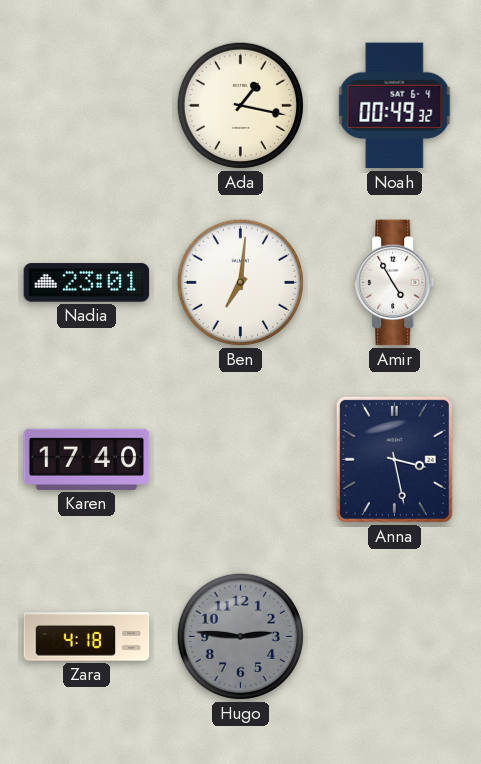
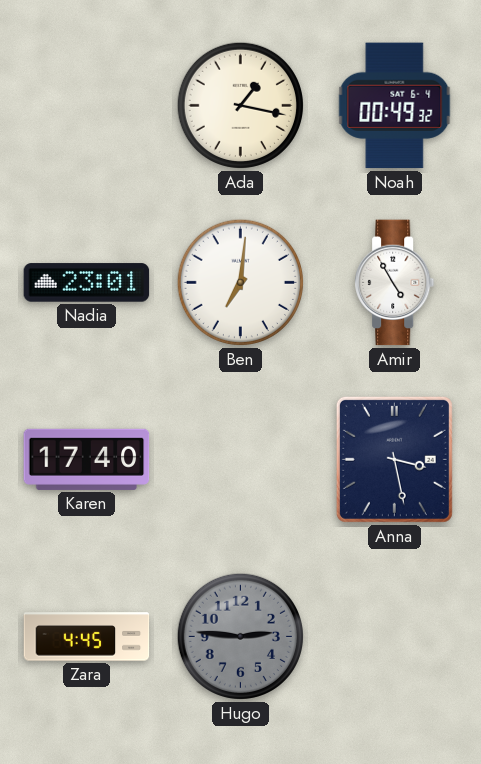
Zara: 4:18 -> 4:45 (87, 637)
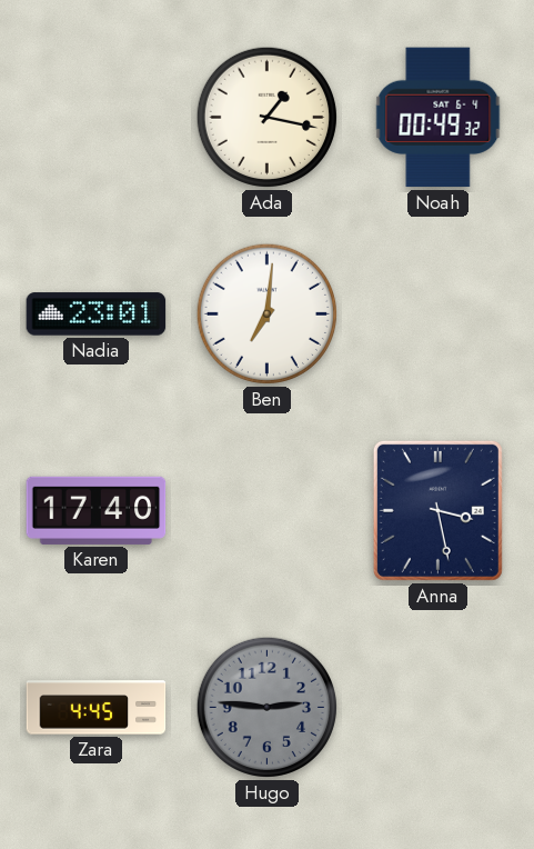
Amir: 4:55 -> none (395, 283)
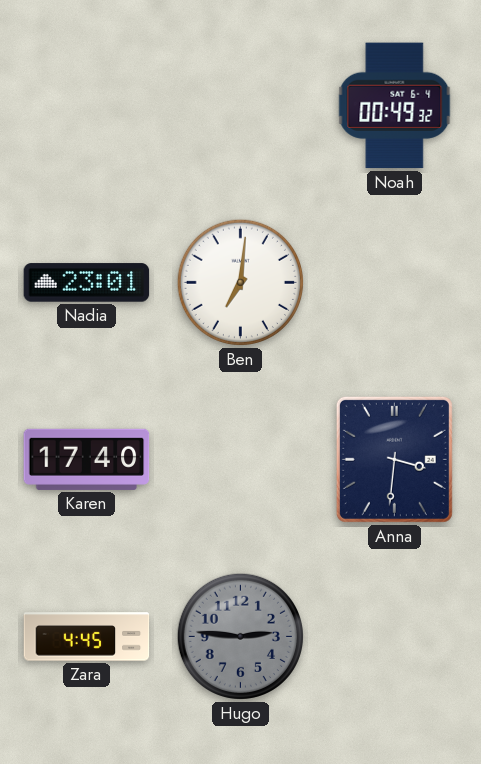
Ada: 1:17 -> none (266, 117)
Anna: 3:28 -> 3:31 (394, 459)
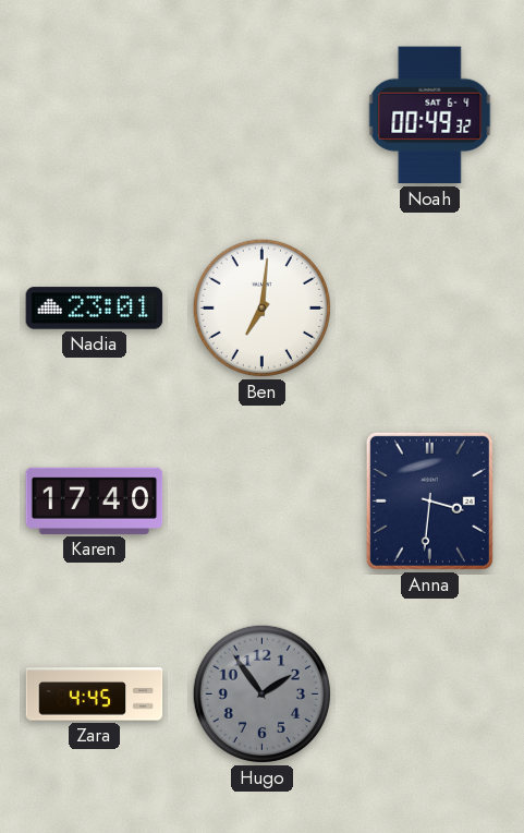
Hugo: 2:46 -> 1:54 (261, 693)
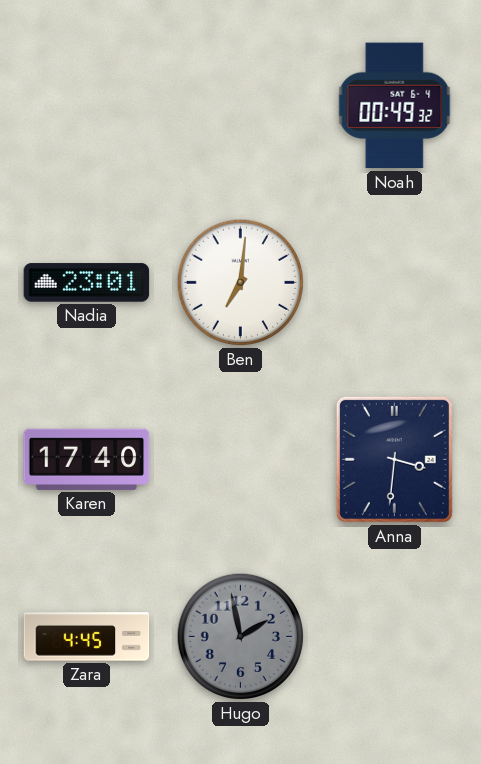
Hugo: 1:54 -> 1:58 (240, 636)
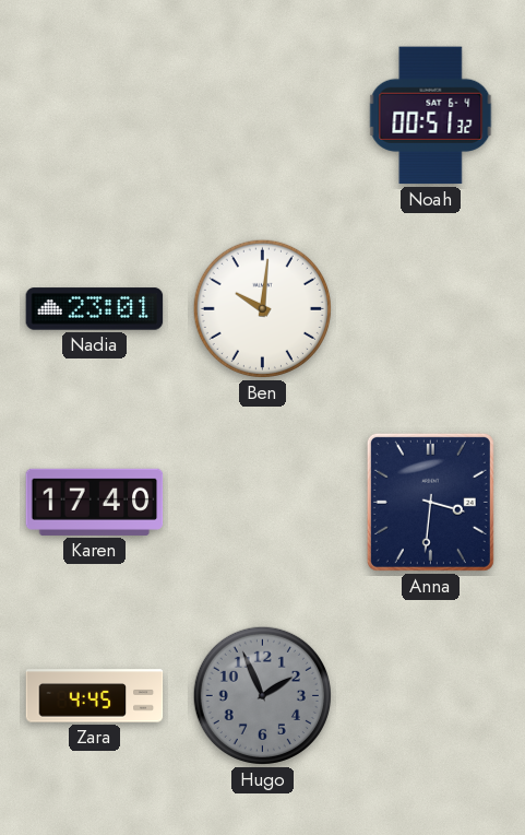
Noah: 00:49 -> 00:51 (431, 116)
Ben: 7:01 -> 10:01 (262, 308)
Hugo: 1:58 -> 1:56 (262, 695)
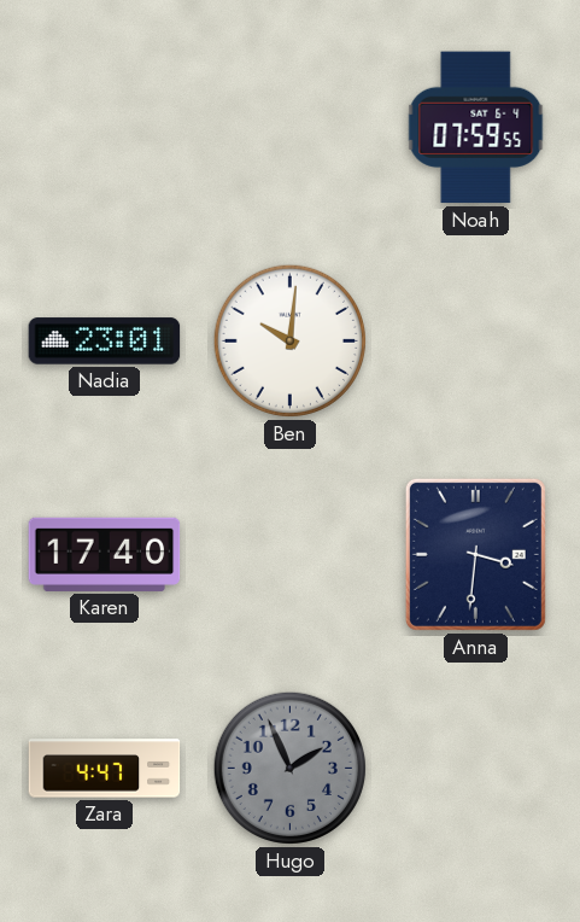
Noah: 00:51 -> 07:59 (476, 128)
Zara: 4:45 -> 4:47 (105, 769)
